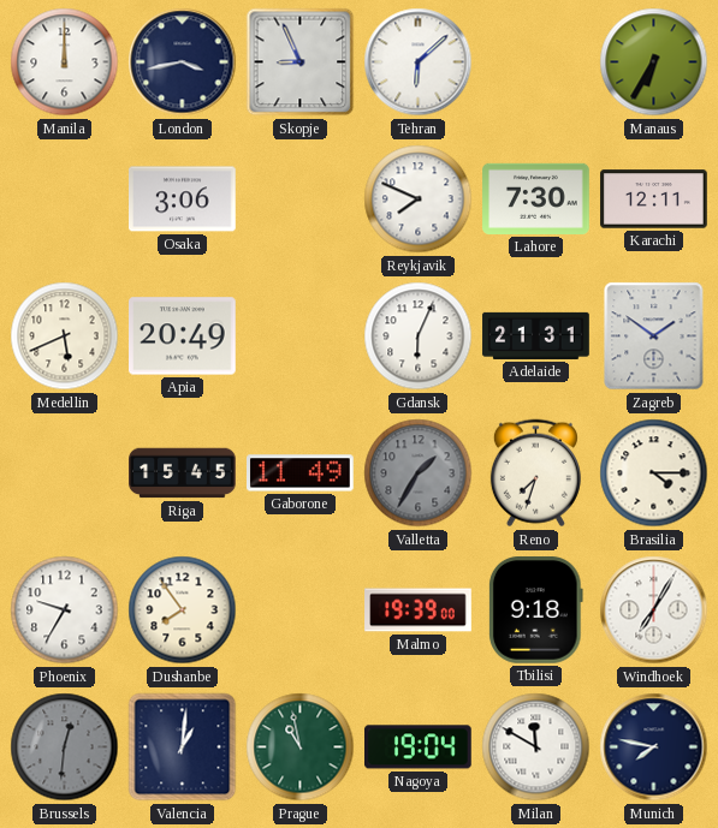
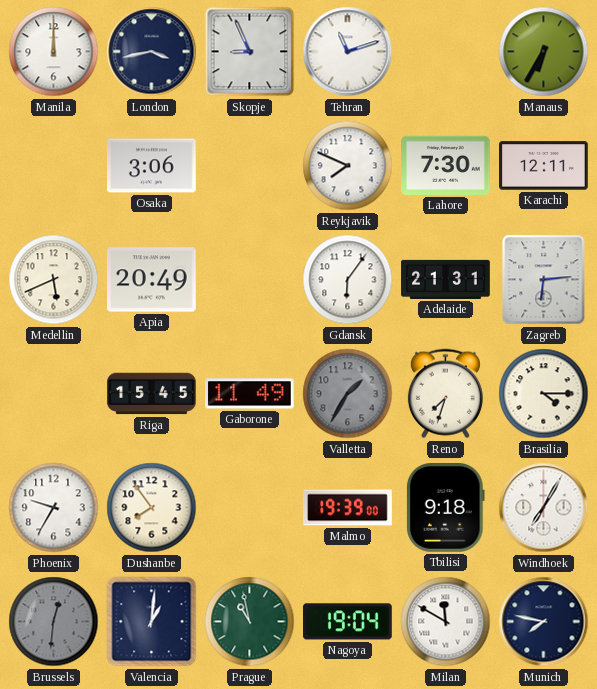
Tehran: 6:08 -> 11:12 (348, 52)
Gdansk: 6:04 -> 6:06 (348, 280)
Zagreb: 1:51 -> 6:14 (544, 280)
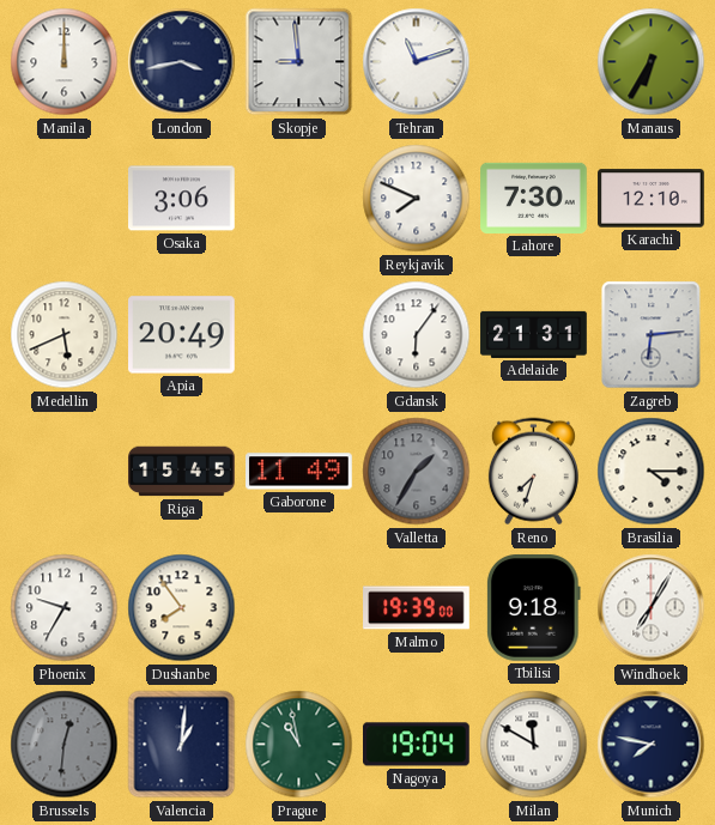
Skopje: 8:56 -> 8:59 (299, 62)
Karachi: 12:11 -> 12:10 (652, 199)
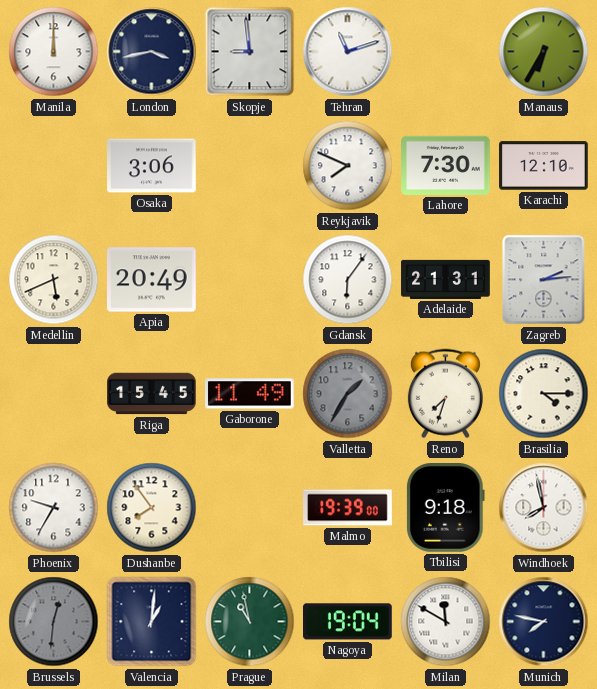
Zagreb: 6:14 -> 2:14 (544, 280)
Windhoek: 7:05 -> 7:58 (544, 508)
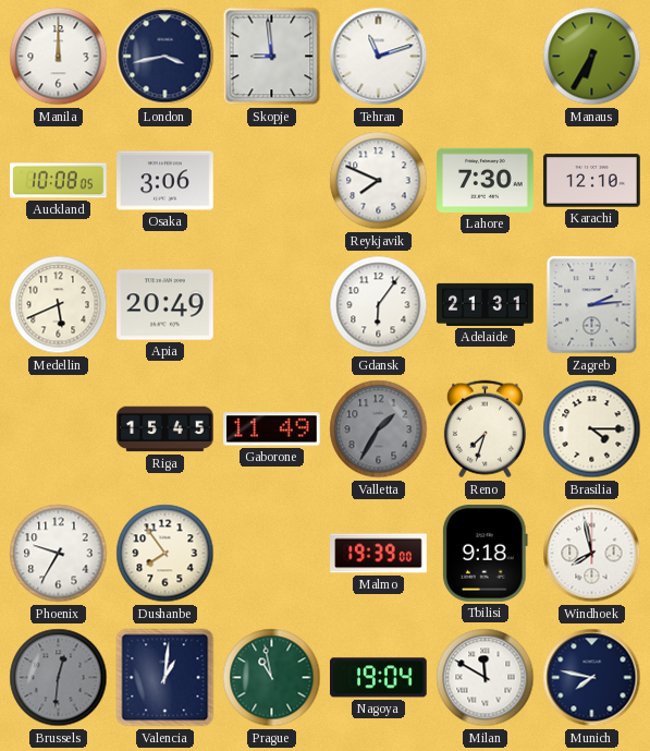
Auckland: none -> 10:08 (59, 181)
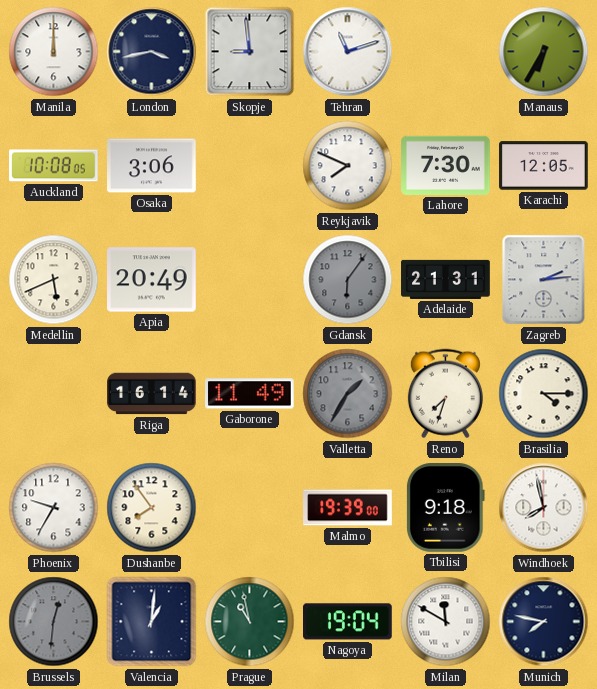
Karachi: 12:10 -> 12:05 (544, 166)
Gdansk dial: white -> grey (348, 280)
Riga: 15:45 -> 16:14 (152, 394)
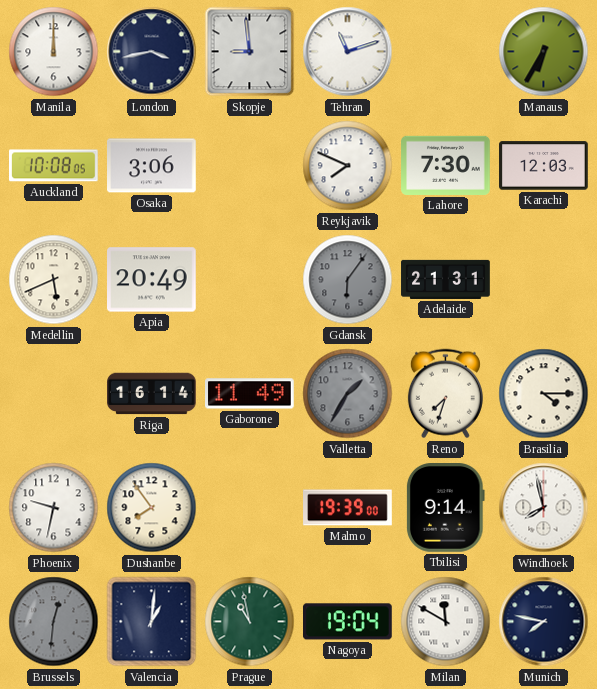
Karachi: 12:05 -> 12:03 (544, 166)
Zagreb: 2:14 -> none (544, 280)
Phoenix: 9:35 -> 9:32 (54, 508)
Tbilisi: 9:18 -> 9:14 (445, 508)
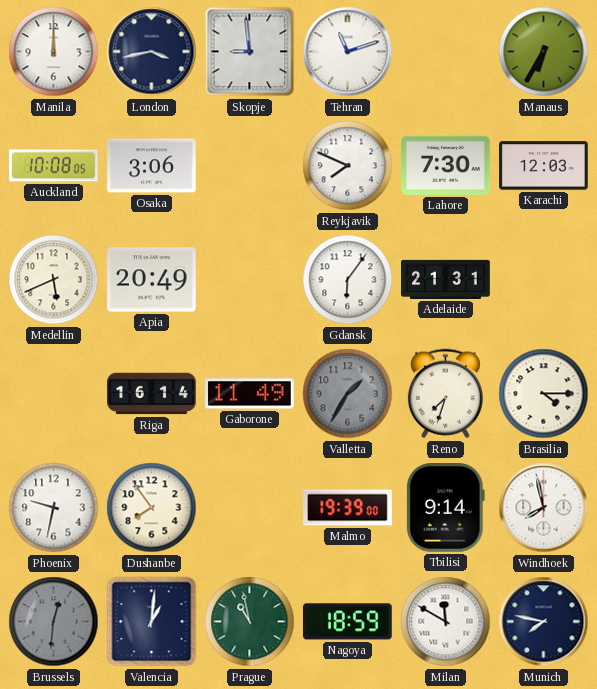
Gdansk dial: grey -> white (348, 280)
Nagoya: 19:04 -> 18:59 (348, 622)
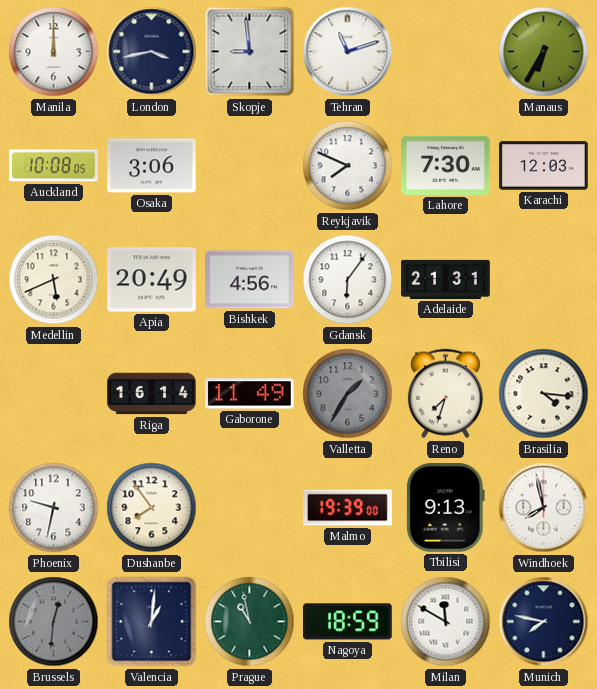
Bishkek: none -> 4:56 (250, 280)
Brasilia: 4:15 -> 4:16 (544, 394)
Tbilisi: 9:14 -> 9:13 (445, 508)
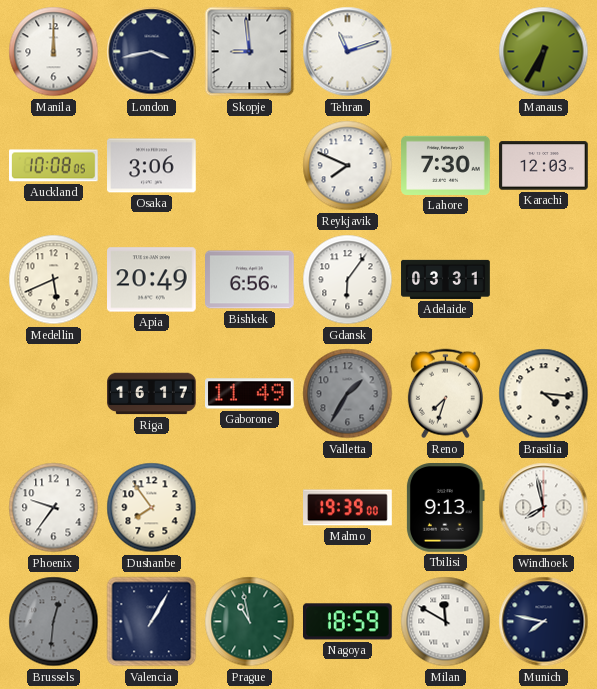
Bishkek: 4:56 -> 6:56 (250, 280)
Adelaide: 21:31 -> 03:31 (446, 279)
Riga: 16:14 -> 16:17 (152, 394)
Phoenix: 9:32 -> 9:36 (54, 508)
Valencia: 1:01 -> 1:05 (152, 622)
